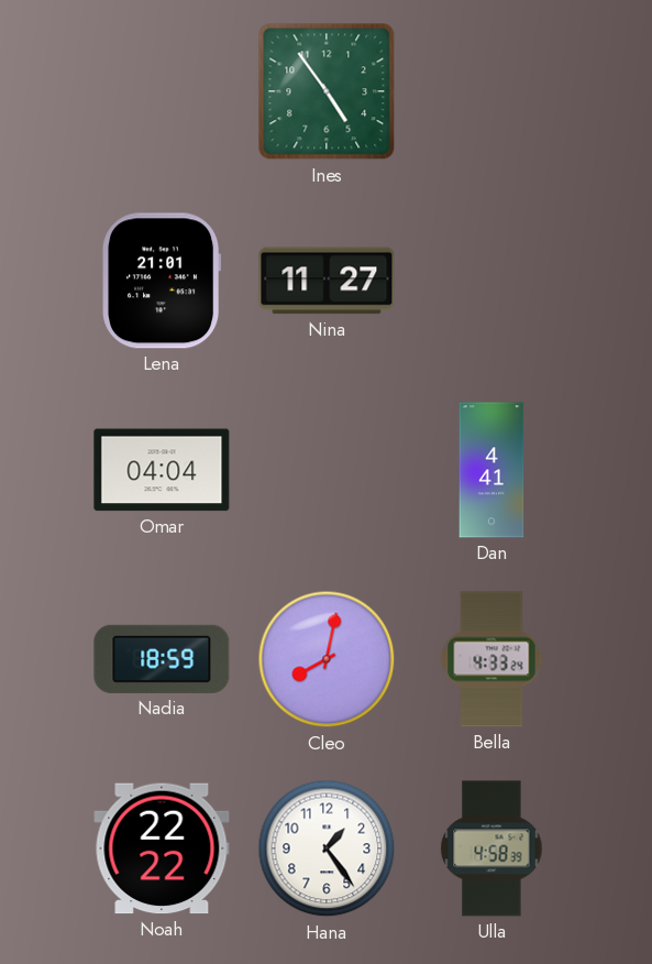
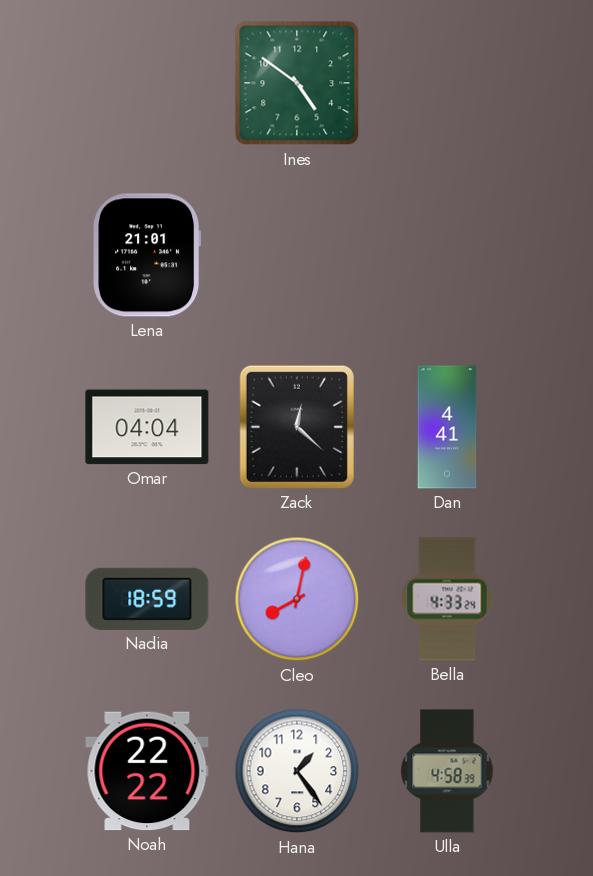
Ines: 4:54 -> 4:51 (297, 83)
Nina: 11:27 -> none (327, 281)
Zack: none -> 12:22 (297, 427)
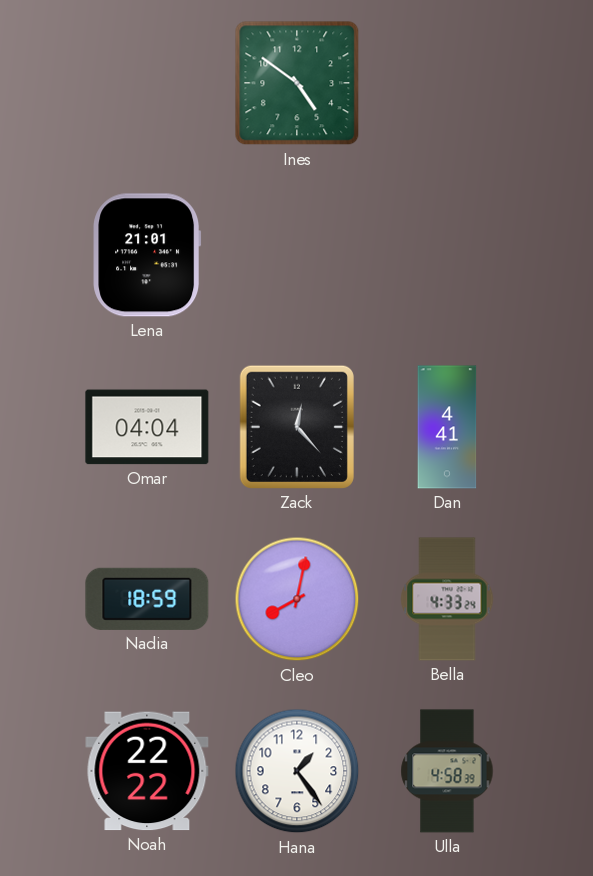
Zack: 12:22 -> 12:23 (297, 427)
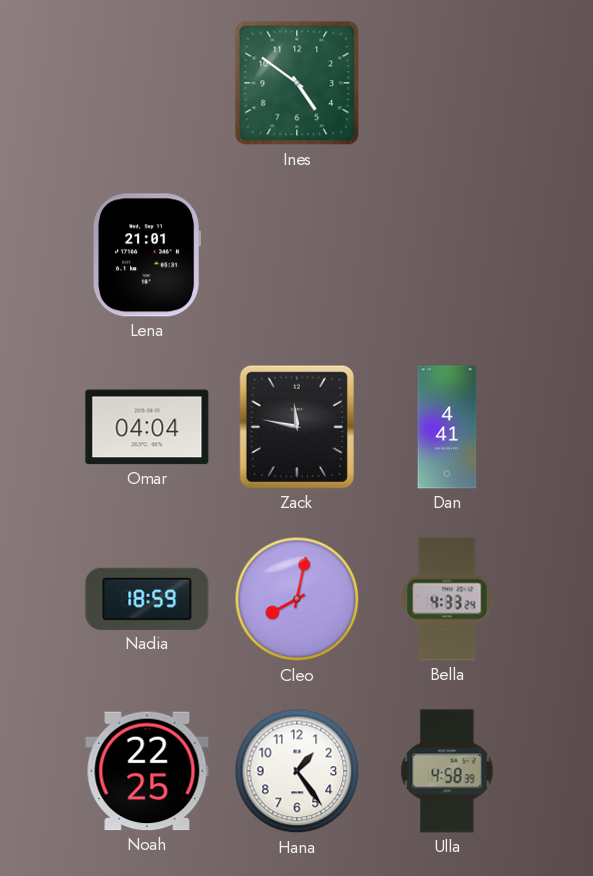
Zack: 12:23 -> 11:47 (297, 427)
Noah: 22:22 -> 22:25 (147, 771)
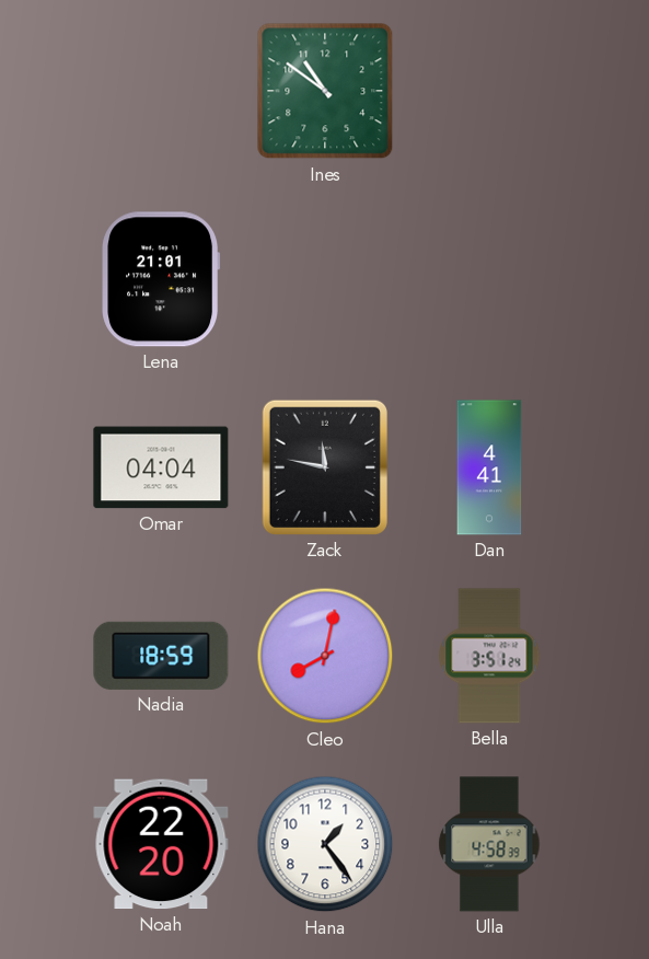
Ines: 4:51 -> 10:51 (325, 91)
Bella: 4:33 -> 3:51 (489, 656)
Noah: 22:25 -> 22:20 (161, 844)
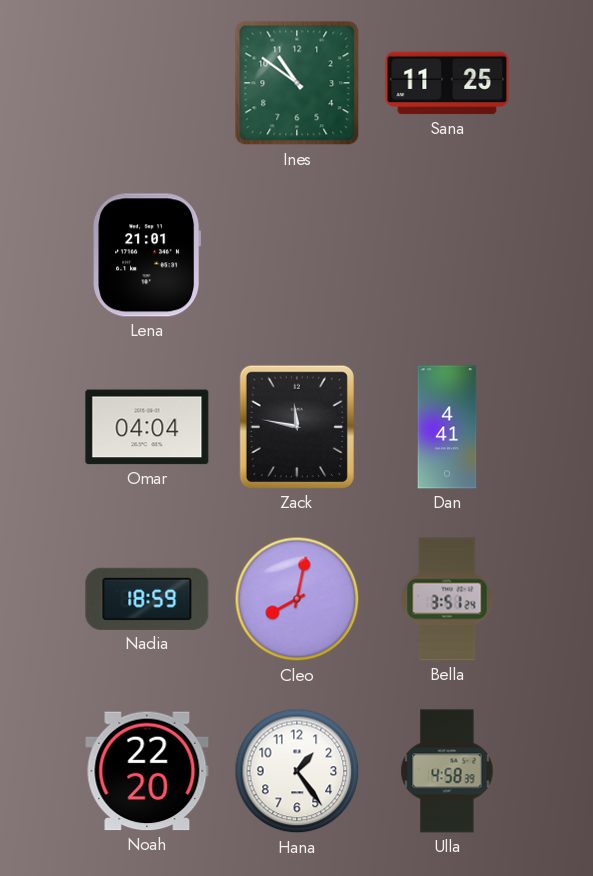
Sana: none -> 11:25 (447, 83)
